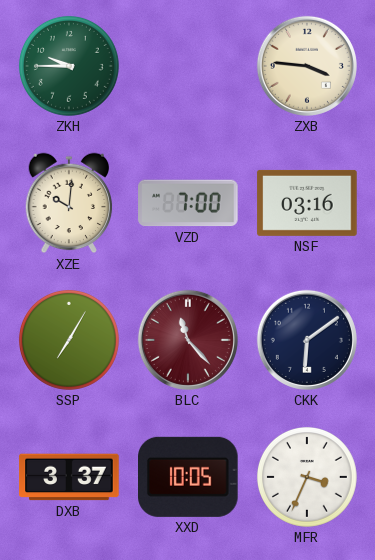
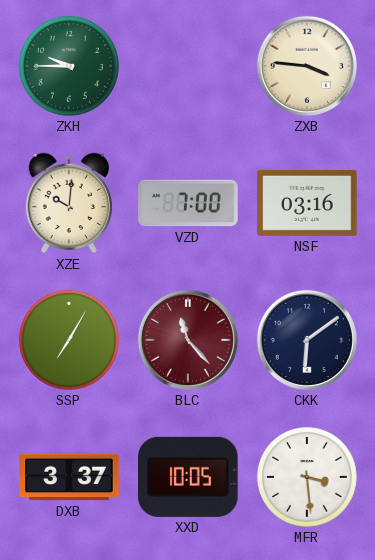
MFR: 3:34 -> 3:29 (307, 477)
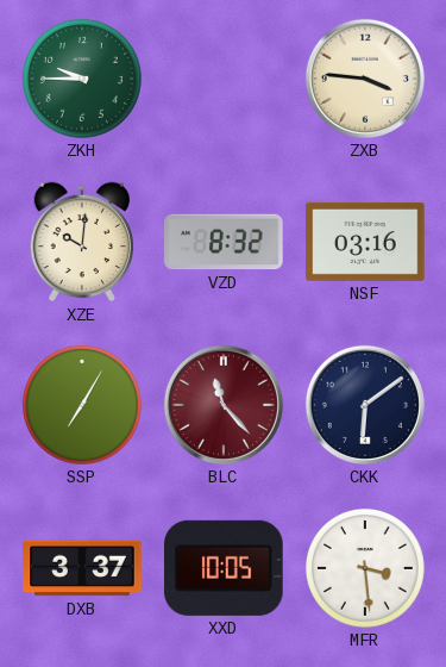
VZD: 7:00 -> 8:32 (224, 242)
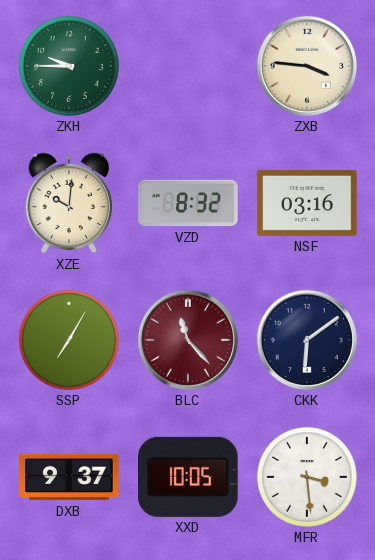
DXB: 3:37 -> 9:37 (69, 477)
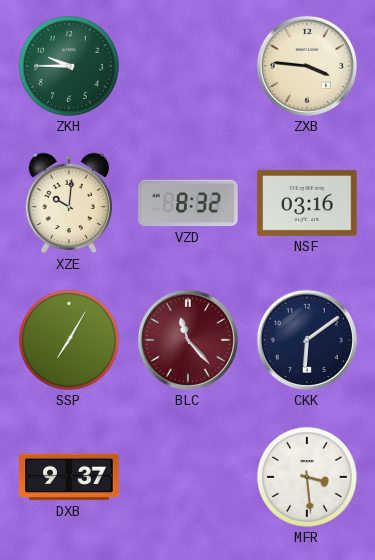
XXD: 10:05 -> none (189, 477)
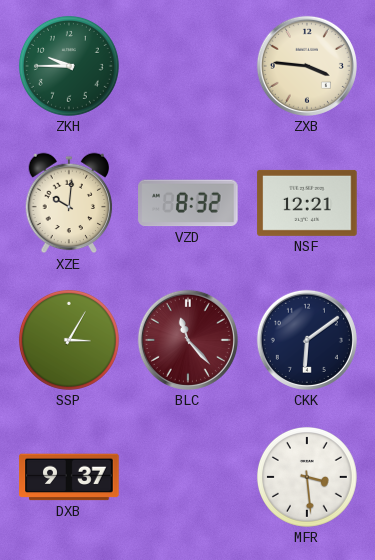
NSF: 03:16 -> 12:21 (307, 203)
SSP: 7:05 -> 3:05 (69, 340)
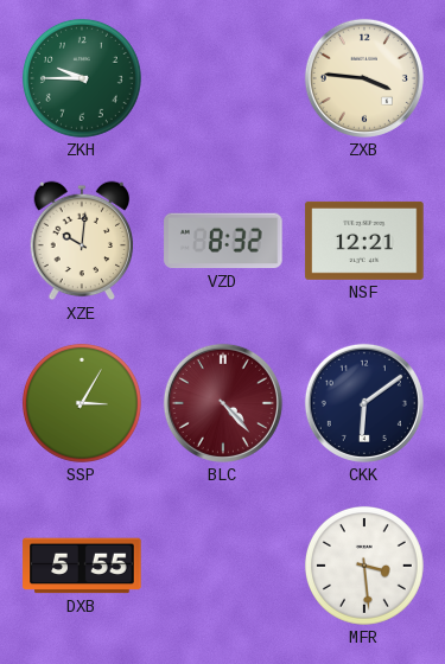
BLC: 11:23 -> 4:23 (223, 403)
DXB: 9:37 -> 5:55 (82, 566)
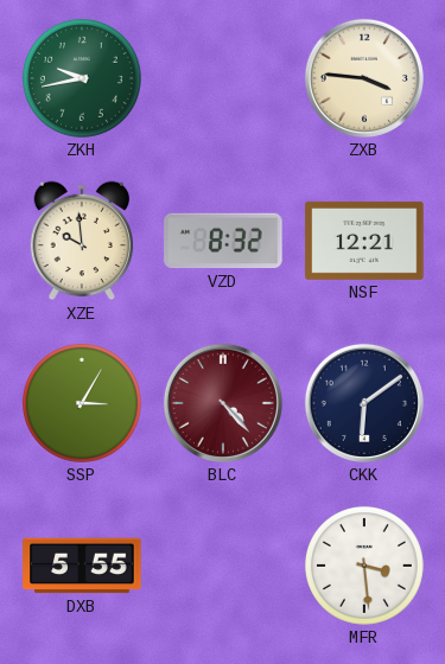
ZKH: 9:45 -> 9:43 (82, 78)
XZE: 10:01 -> 9:59 (82, 241)
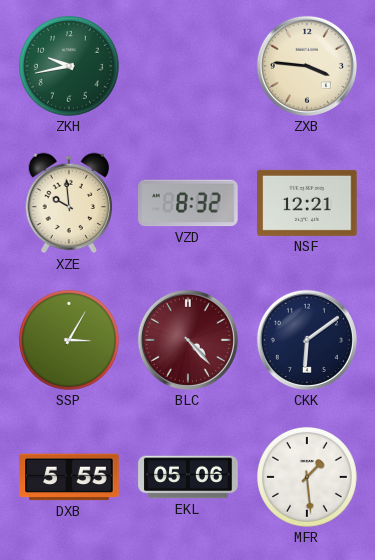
EKL: none -> 05:06 (188, 477)
MFR: 3:29 -> 1:29 (307, 477)
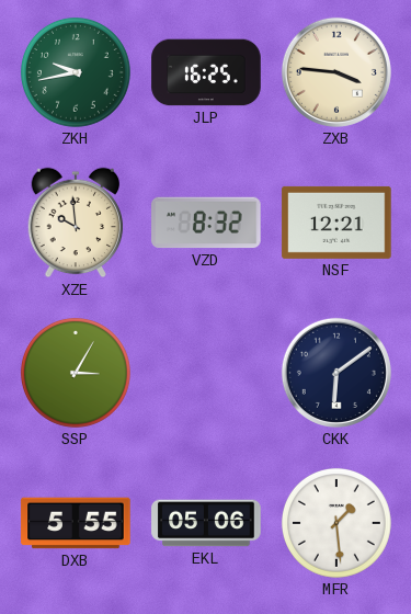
JLP: none -> 16:25 (206, 72)
BLC: 4:23 -> none (188, 340)
